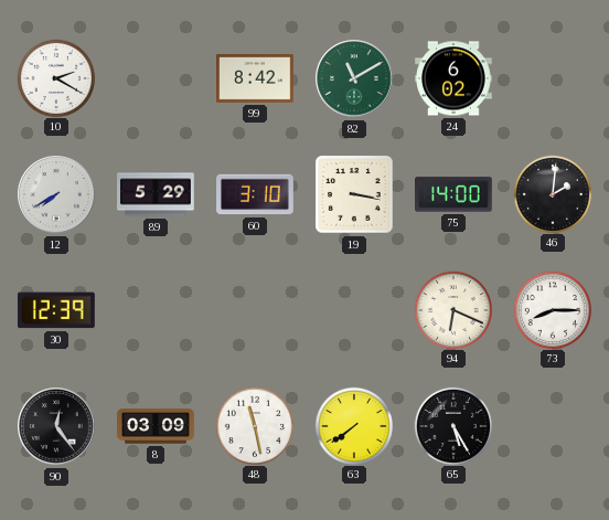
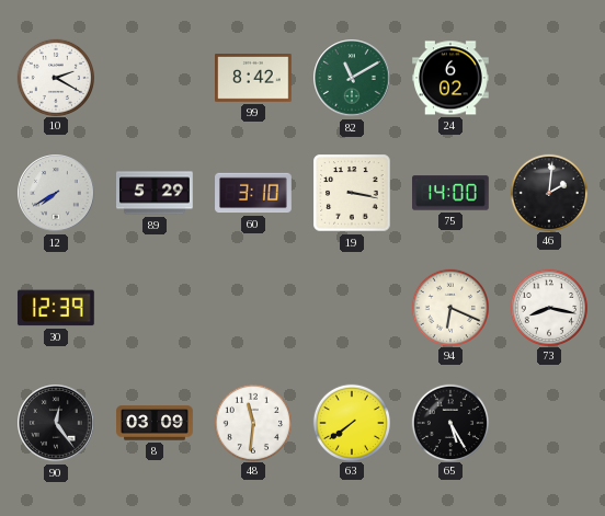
73: 8:15 -> 8:17 (548, 307)
48: 11:28 -> 11:31 (252, 422)
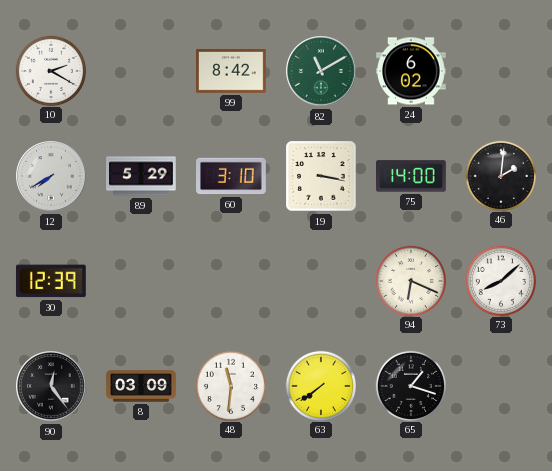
73: 8:17 -> 8:08 (500, 280)
65: 5:25 -> 1:18 (410, 385)
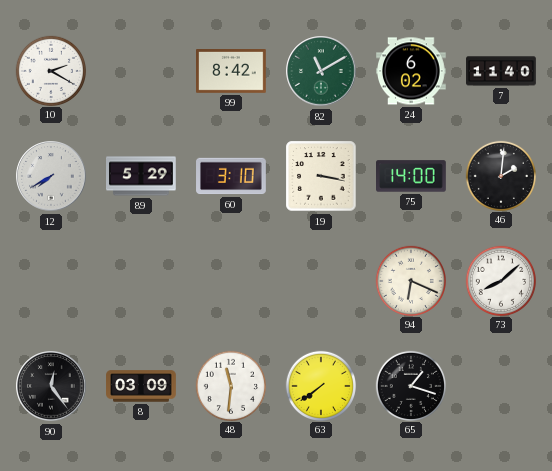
7: none -> 11:40 (501, 71)
30: 12:39 -> none (51, 281)
